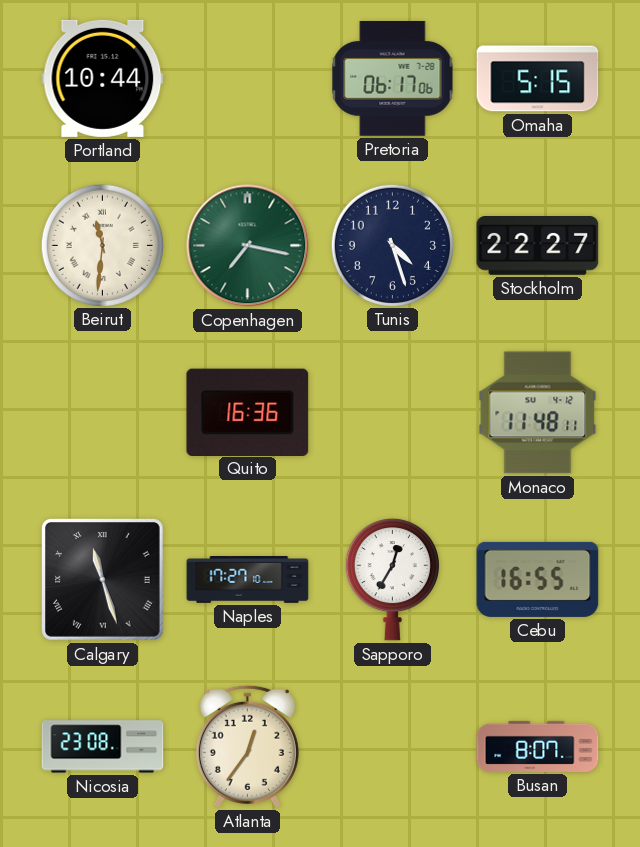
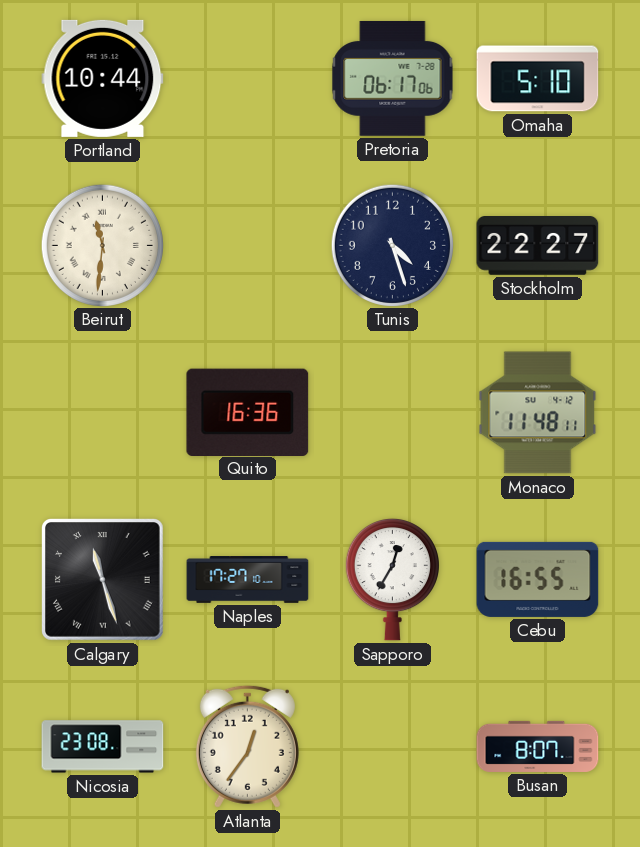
Omaha: 5:15 -> 5:10 (538, 79)
Copenhagen: 7:17 -> none (248, 246)
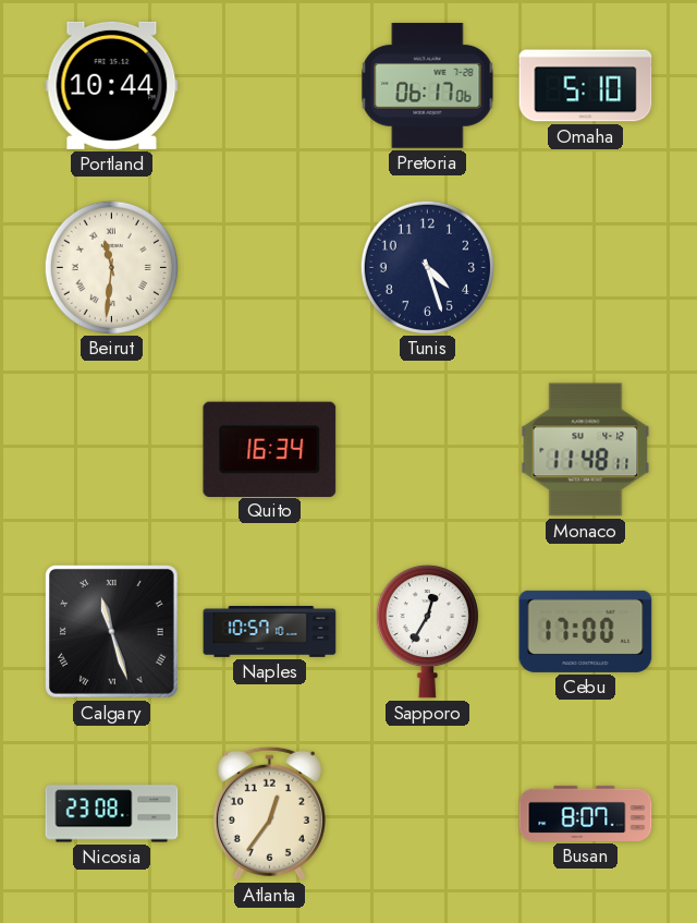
Stockholm: 22:27 -> none (538, 246)
Quito: 16:36 -> 16:34 (270, 449)
Naples: 17:27 -> 10:57 (270, 632)
Cebu: 16:55 -> 17:00 (586, 631)
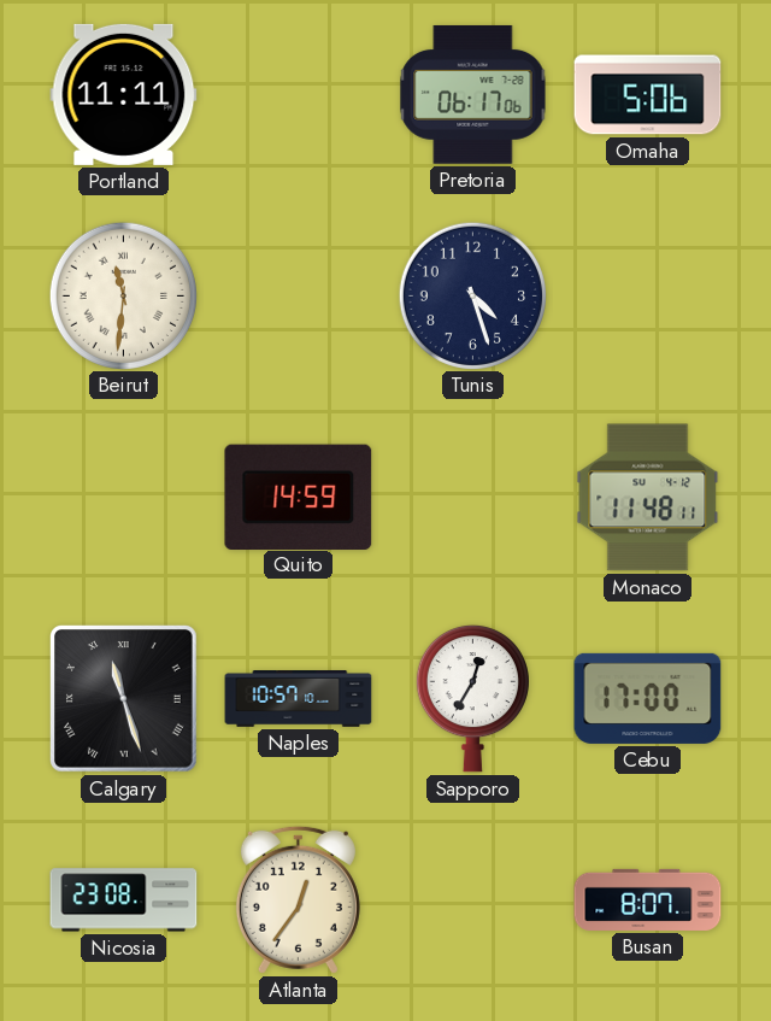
Portland: 10:44 -> 11:11 (124, 94)
Omaha: 5:10 -> 5:06 (648, 95)
Quito: 16:34 -> 14:59 (299, 497)
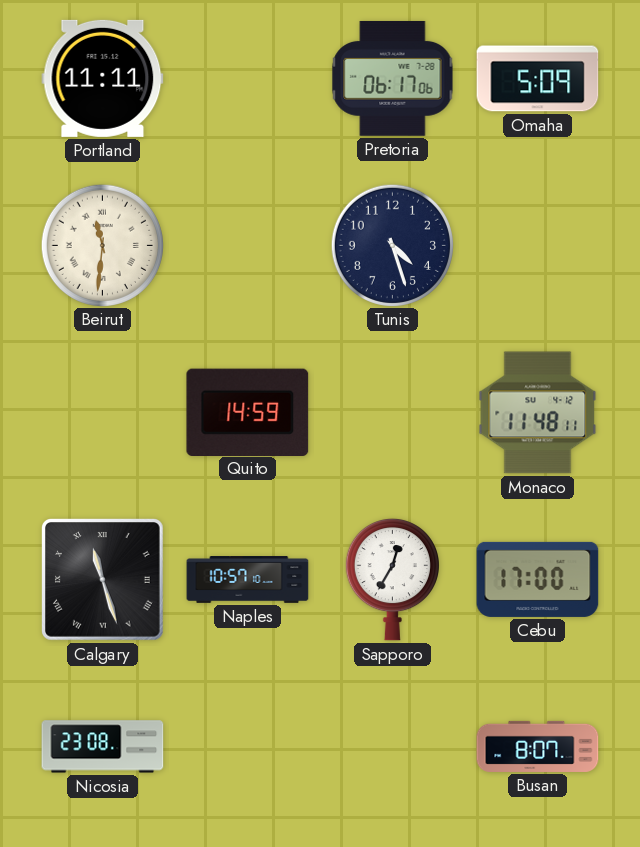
Omaha: 5:06 -> 5:09 (538, 79)
Atlanta: 12:36 -> none (298, 899)
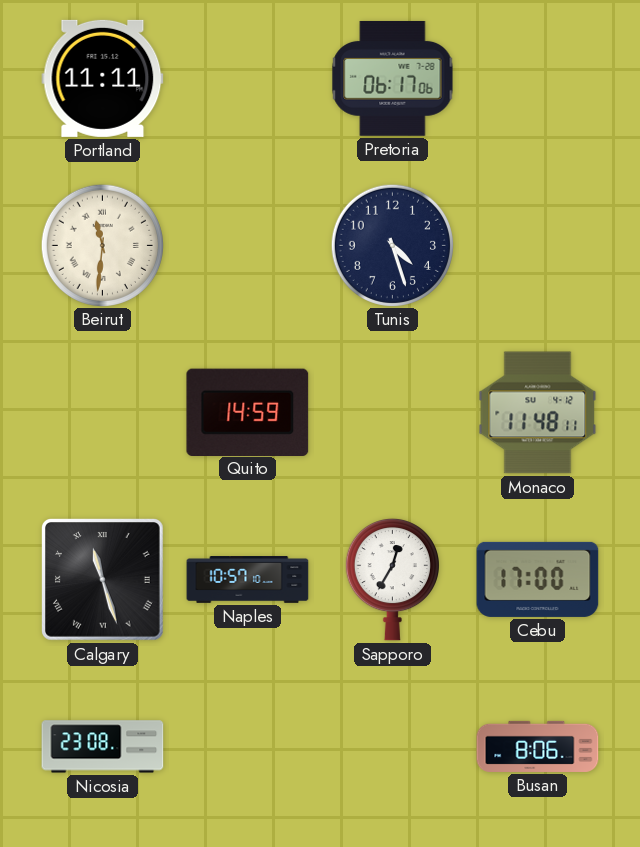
Omaha: 5:09 -> none (538, 79)
Busan: 8:07 -> 8:06 (538, 746)
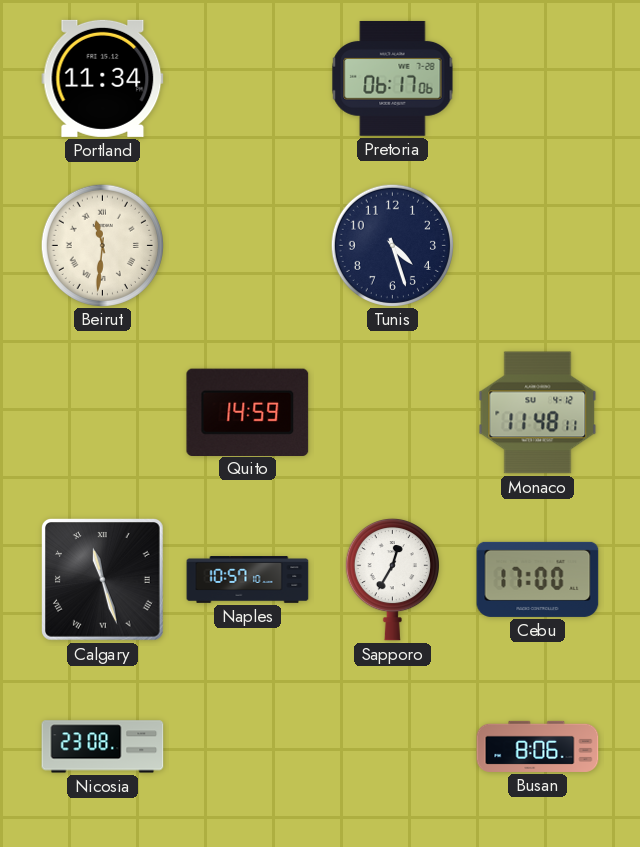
Portland: 11:11 -> 11:34 (103, 78)
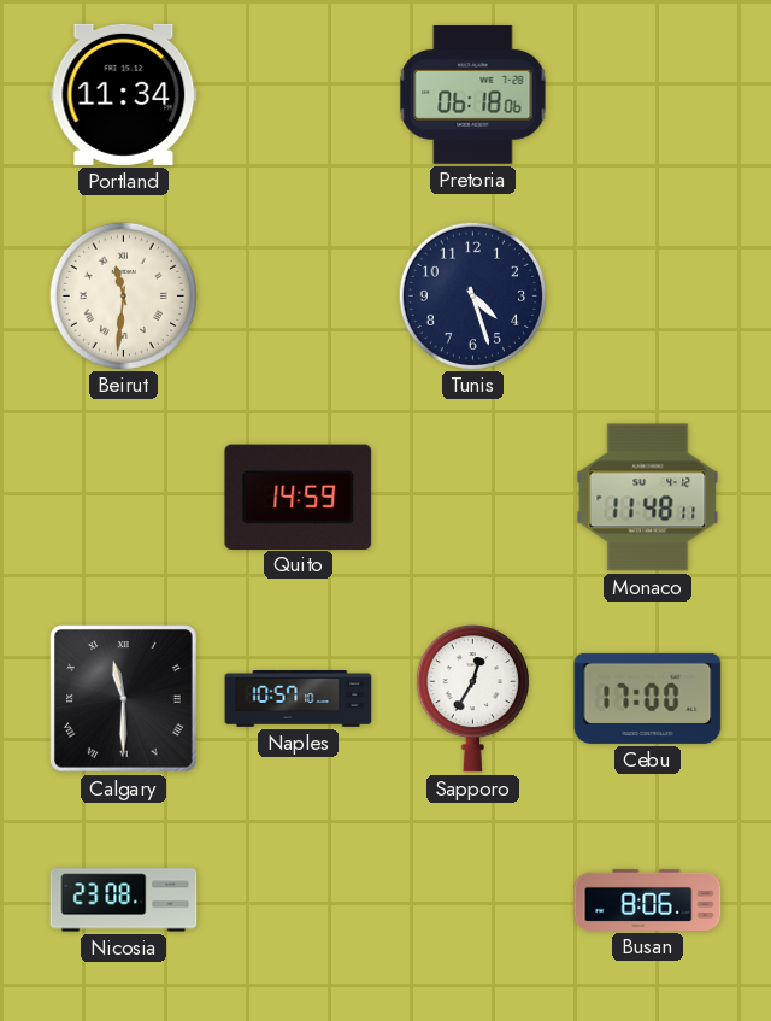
Pretoria: 06:17 -> 06:18 (473, 94)
Calgary: 11:27 -> 11:30 (124, 699)
